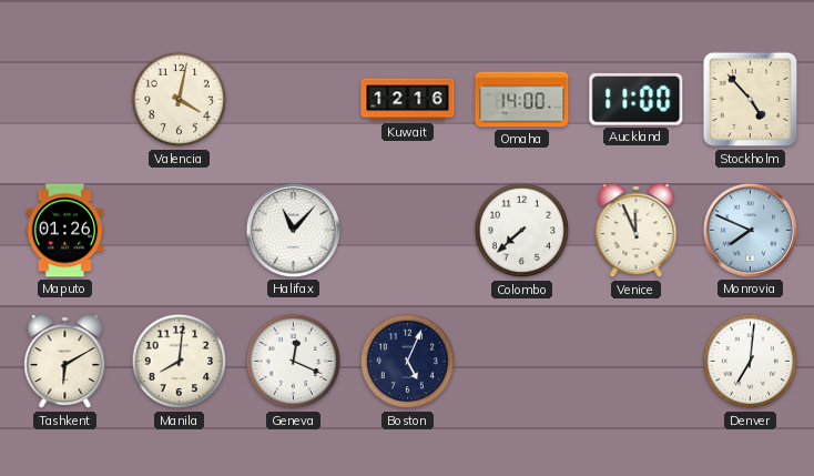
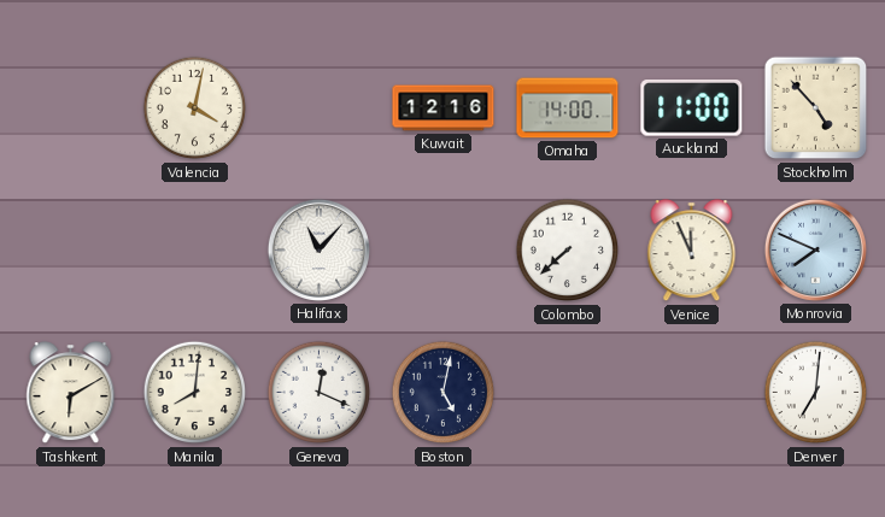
Maputo: 01:26 -> none (65, 231)
Boston: 5:04 -> 5:02 (444, 393)
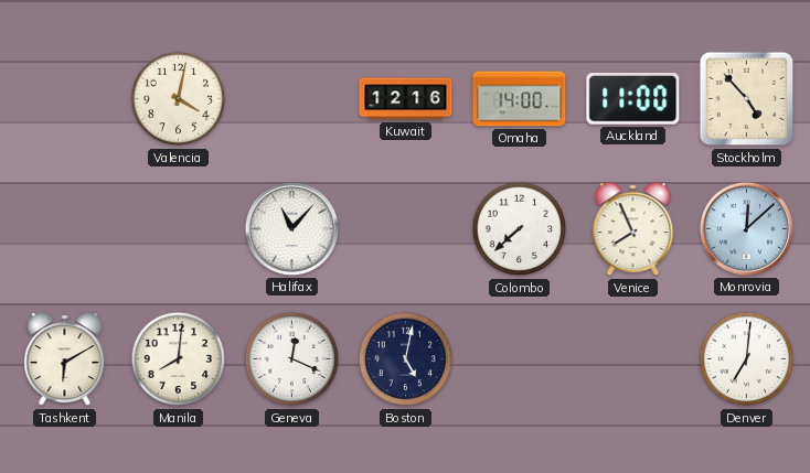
Venice: 11:56 -> 7:56 (633, 229)
Monrovia: 7:49 -> 12:08 (746, 228)
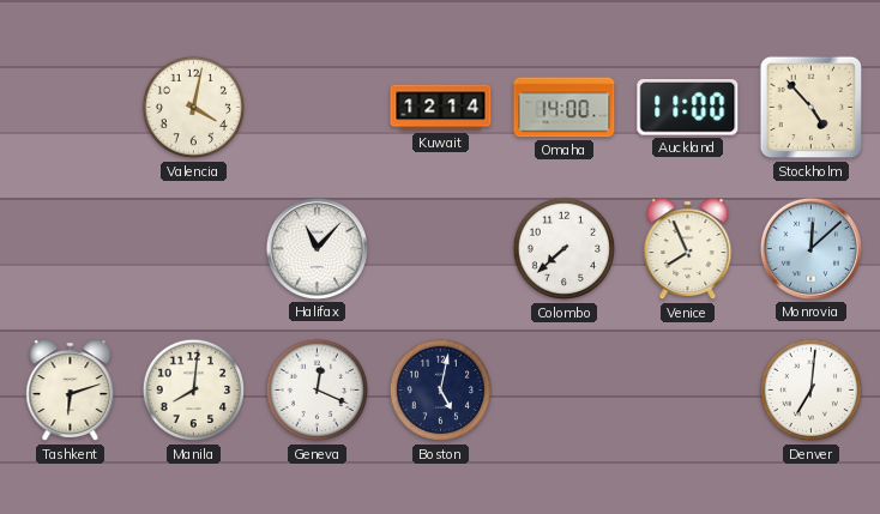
Kuwait: 12:16 -> 12:14 (441, 108)
Tashkent: 6:10 -> 6:12 (71, 391)
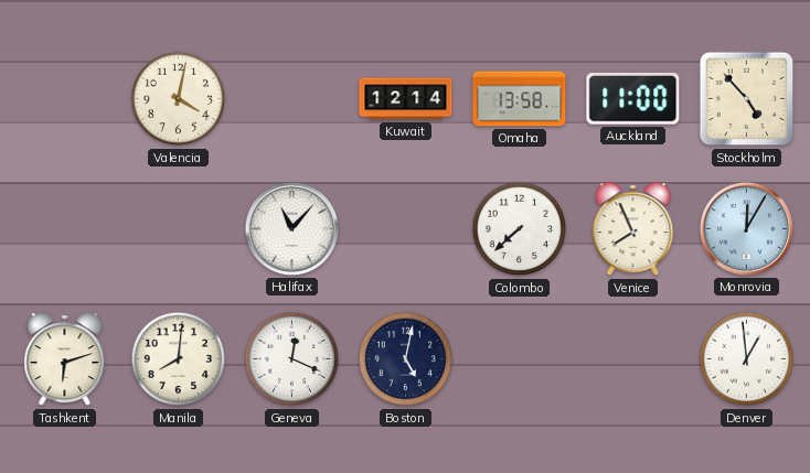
Omaha: 14:00 -> 13:58 (520, 99)
Monrovia: 12:08 -> 12:05 (746, 228)
Denver: 7:01 -> 12:59 (747, 359)
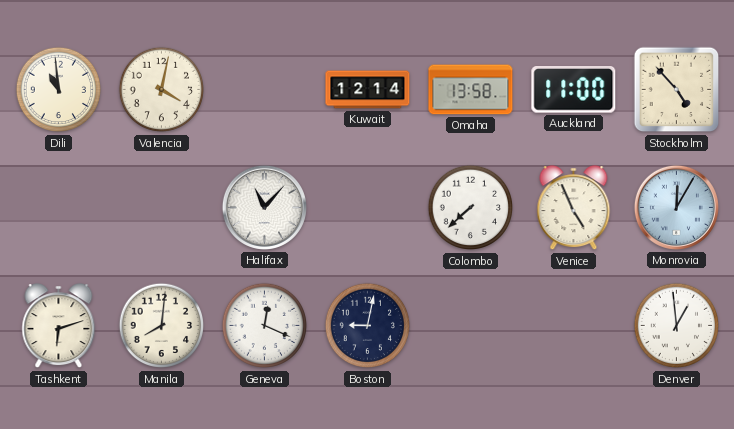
Dili: none -> 10:59 (59, 90)
Venice: 7:56 -> 4:56 (574, 208)
Boston: 5:02 -> 9:02 (368, 326)
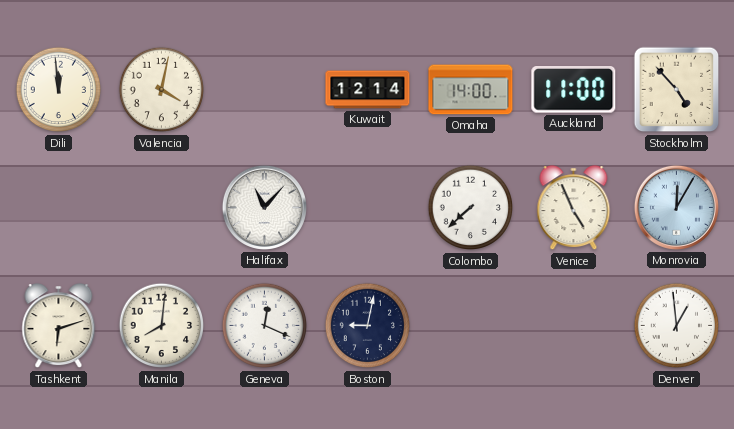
Dili: 10:59 -> 11:59 (59, 90)
Omaha: 13:58 -> 14:00 (471, 90)
